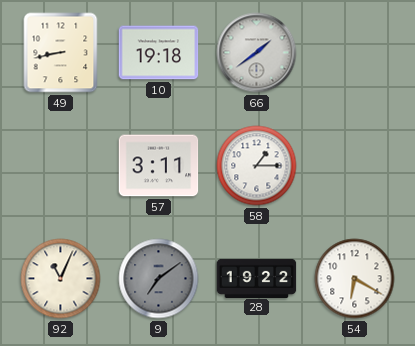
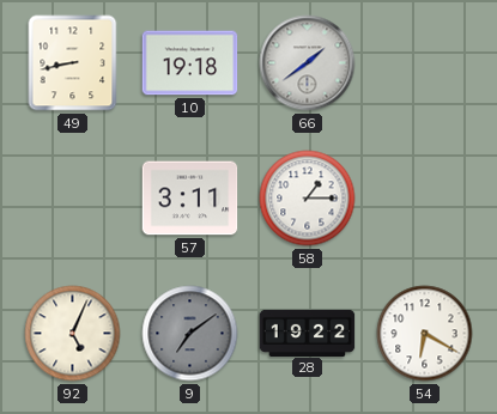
92: 11:04 -> 5:04 (73, 334)
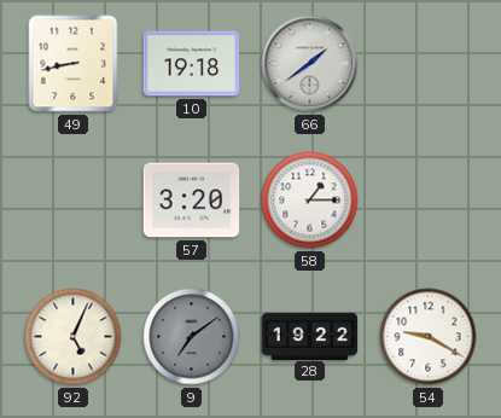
57: 3:11 -> 3:20 (192, 201)
54: 6:20 -> 9:20 (429, 337)
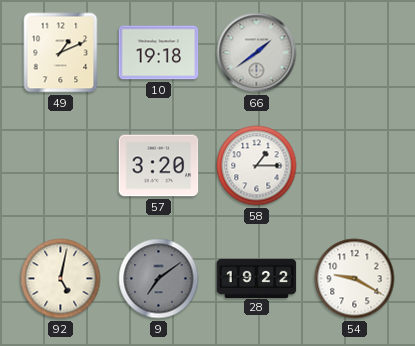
49: 8:43 -> 1:11 (61, 53)
92: 5:04 -> 5:02 (61, 279)
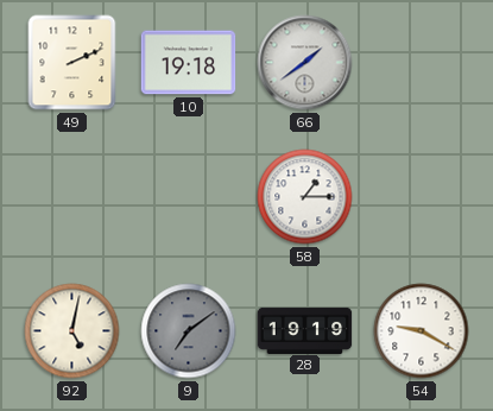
49: 1:11 -> 2:11 (72, 63)
57: 3:20 -> none (159, 166)
28: 19:22 -> 19:19 (305, 330)
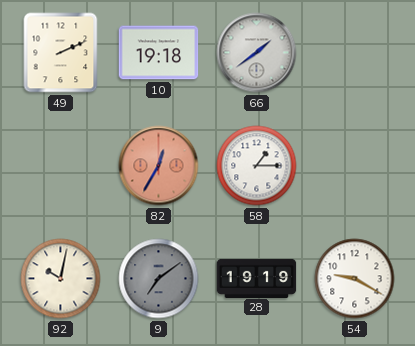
82: none -> 12:35 (159, 166)
92: 5:02 -> 10:02 (61, 279)
